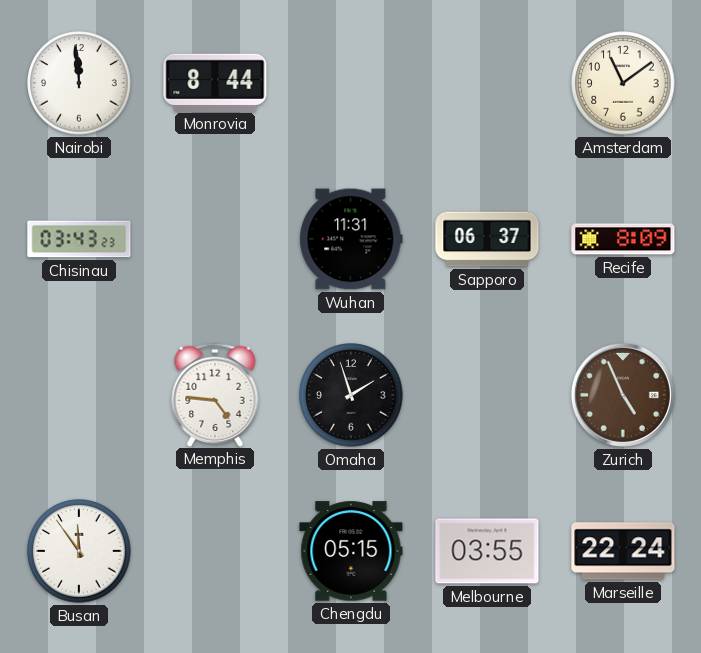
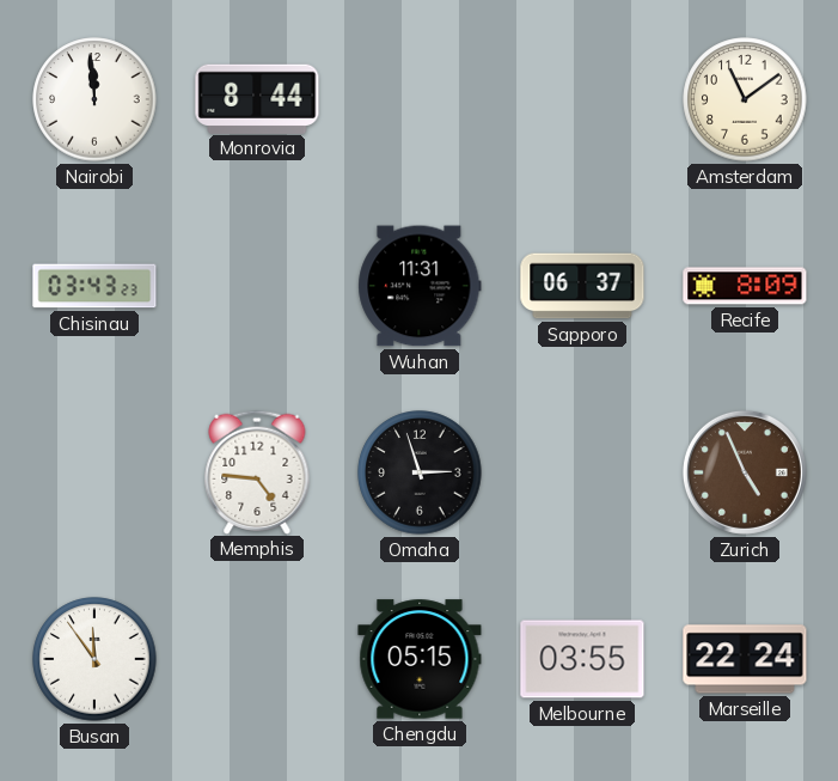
Omaha: 1:57 -> 2:57 (420, 472)
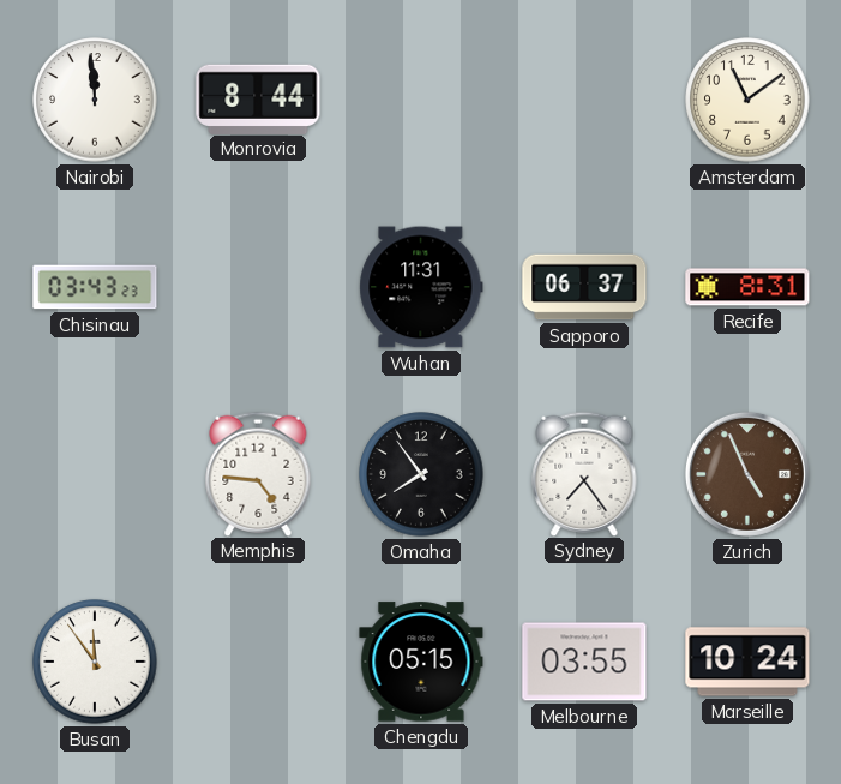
Recife: 8:09 -> 8:31 (747, 287)
Omaha: 2:57 -> 7:54 (421, 474)
Sydney: none -> 7:24 (584, 473)
Marseille: 22:24 -> 10:24 (747, 662)
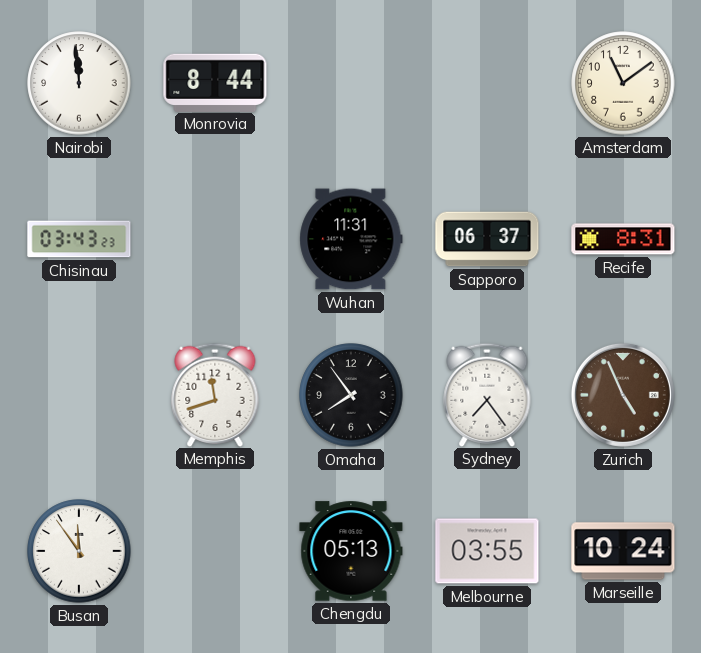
Memphis: 4:46 -> 11:42 (215, 394)
Chengdu: 05:15 -> 05:13 (351, 551)
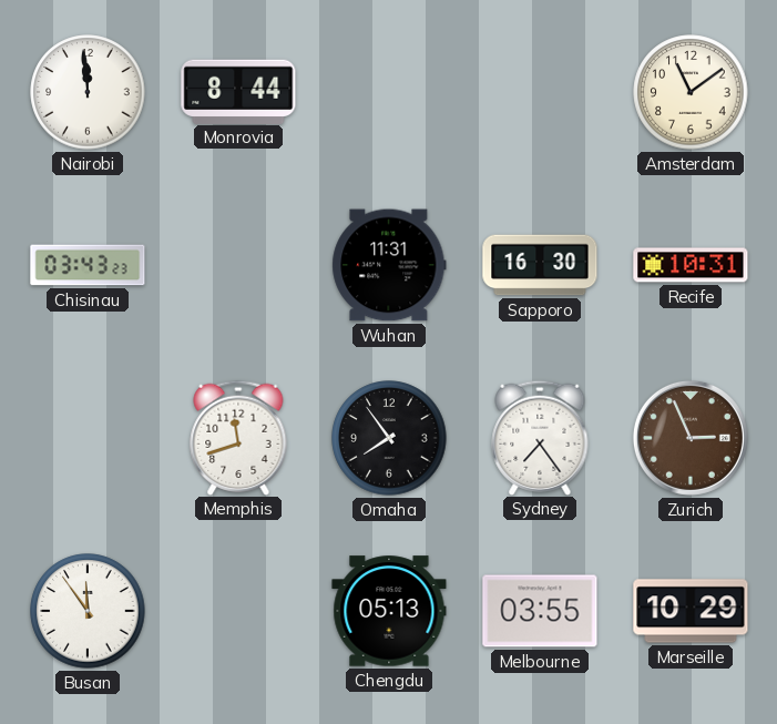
Sapporo: 06:37 -> 16:30 (540, 265)
Recife: 8:31 -> 10:31 (691, 265)
Zurich: 4:56 -> 2:56 (691, 438)
Marseille: 10:24 -> 10:29 (691, 611)
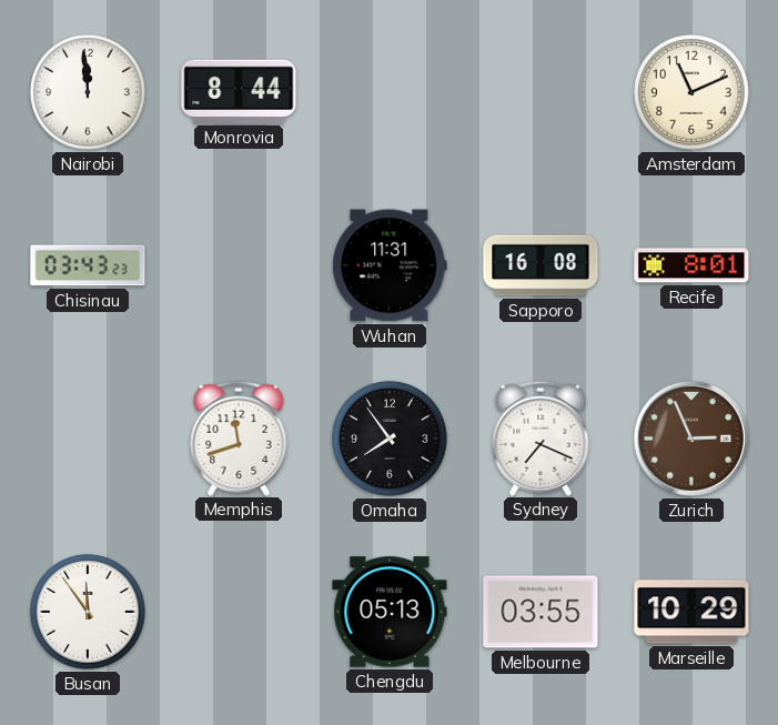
Amsterdam: 11:09 -> 11:11 (691, 92)
Sapporo: 16:30 -> 16:08 (540, 265)
Recife: 10:31 -> 8:01 (691, 265)
Sydney: 7:24 -> 7:19 (540, 437)
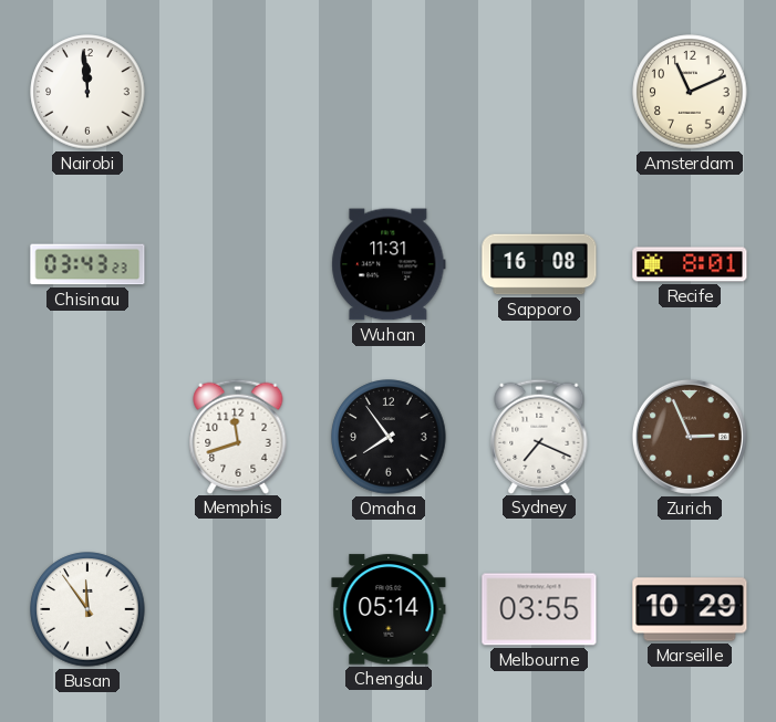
Monrovia: 8:44 -> none (239, 91)
Chengdu: 05:13 -> 05:14 (389, 609)
